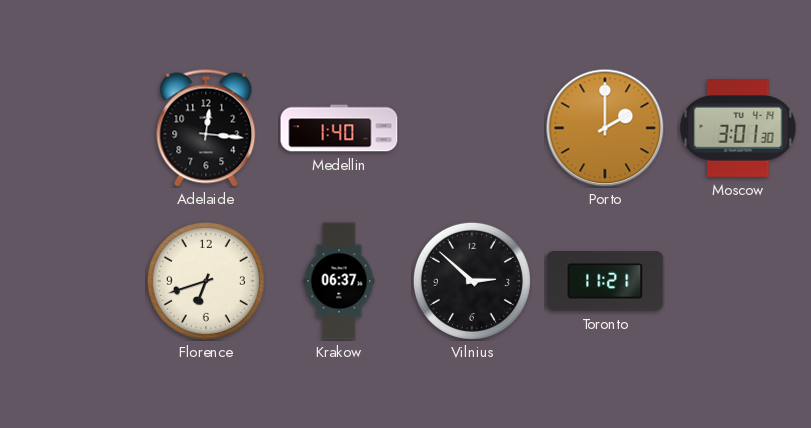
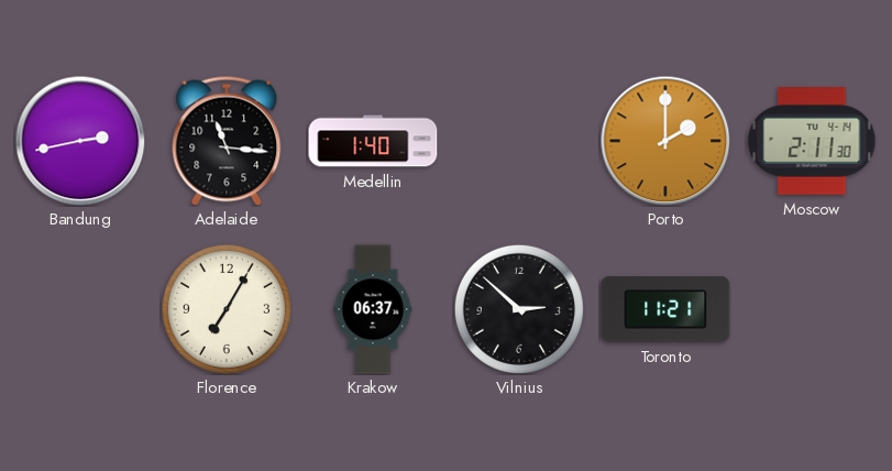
Bandung: none -> 2:43 (80, 141)
Adelaide: 12:16 -> 11:16 (227, 141)
Moscow: 3:01 -> 2:11 (812, 141)
Florence: 6:42 -> 7:05 (227, 309)
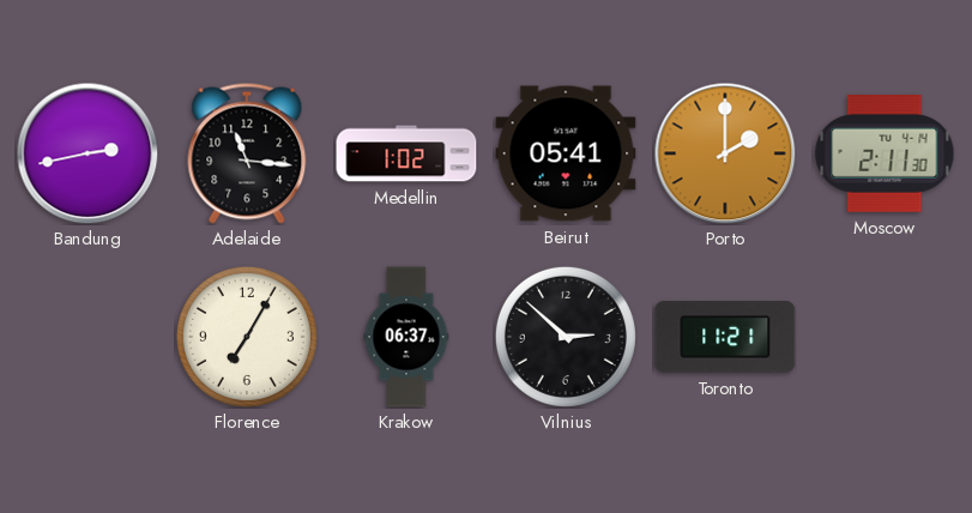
Medellin: 1:40 -> 1:02 (406, 153)
Beirut: none -> 05:41 (566, 153)
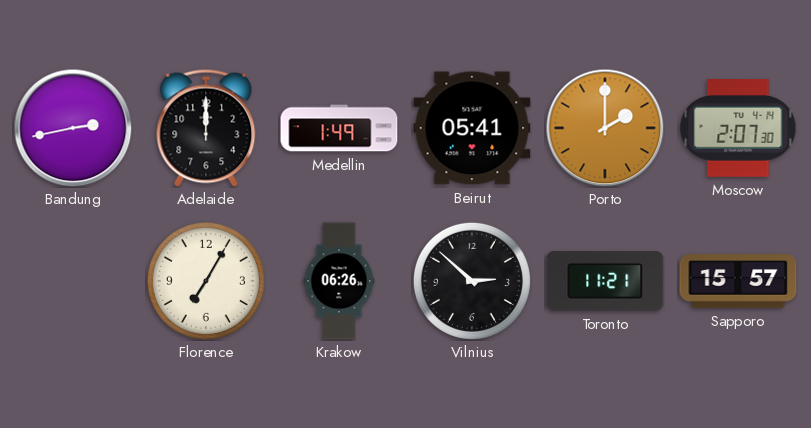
Adelaide: 11:16 -> 12:00 (206, 128)
Medellin: 1:02 -> 1:49 (339, 128)
Moscow: 2:11 -> 2:07 (738, 128)
Krakow: 06:37 -> 06:26 (339, 281)
Sapporo: none -> 15:57 (738, 281)
